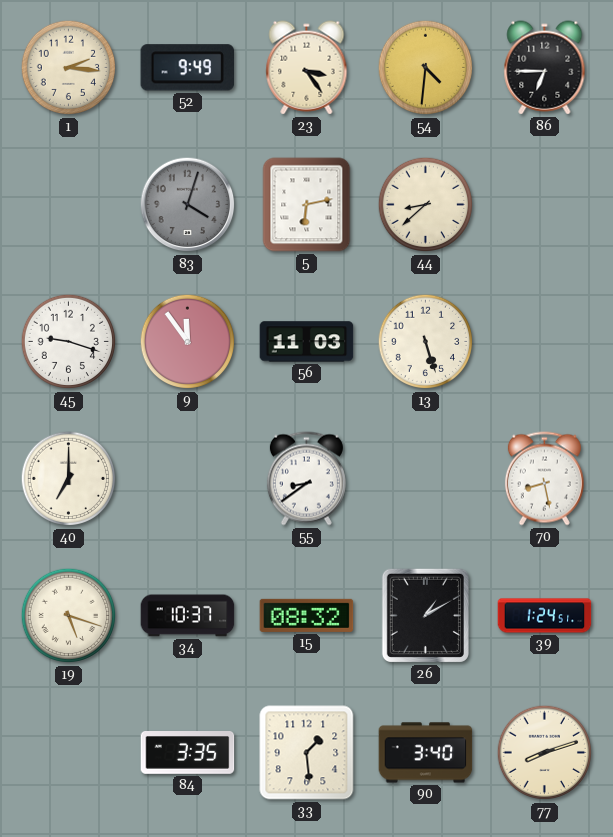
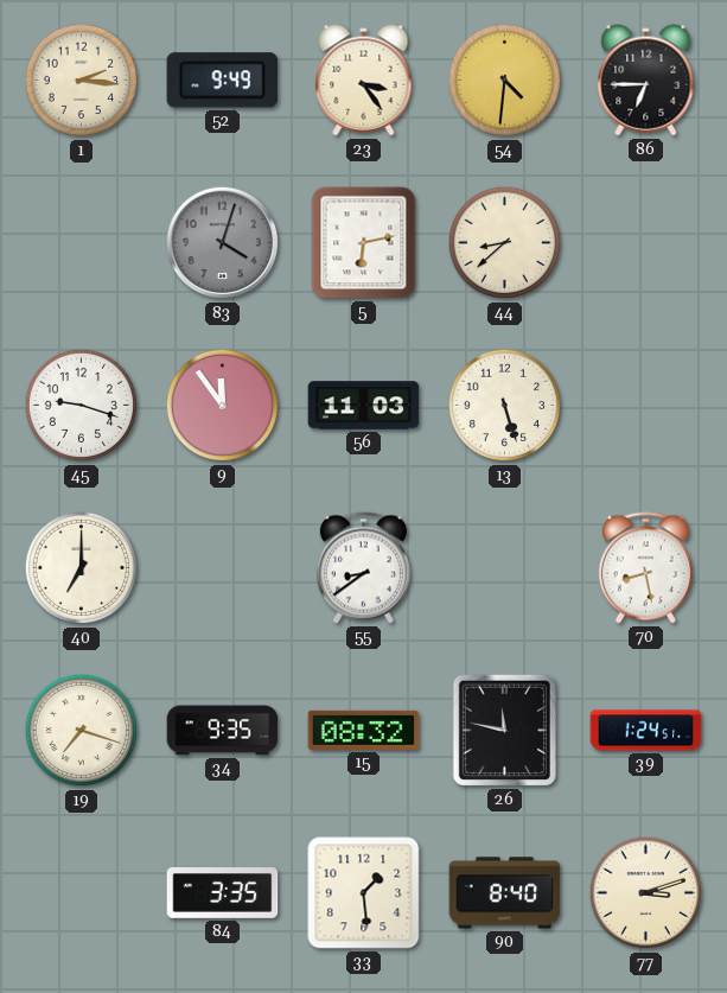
19: 5:18 -> 7:18 (82, 731)
34: 10:37 -> 9:35 (223, 731)
26: 1:10 -> 11:47 (504, 730)
90: 3:40 -> 8:40 (505, 893)
77: 8:12 -> 3:12 (646, 893)
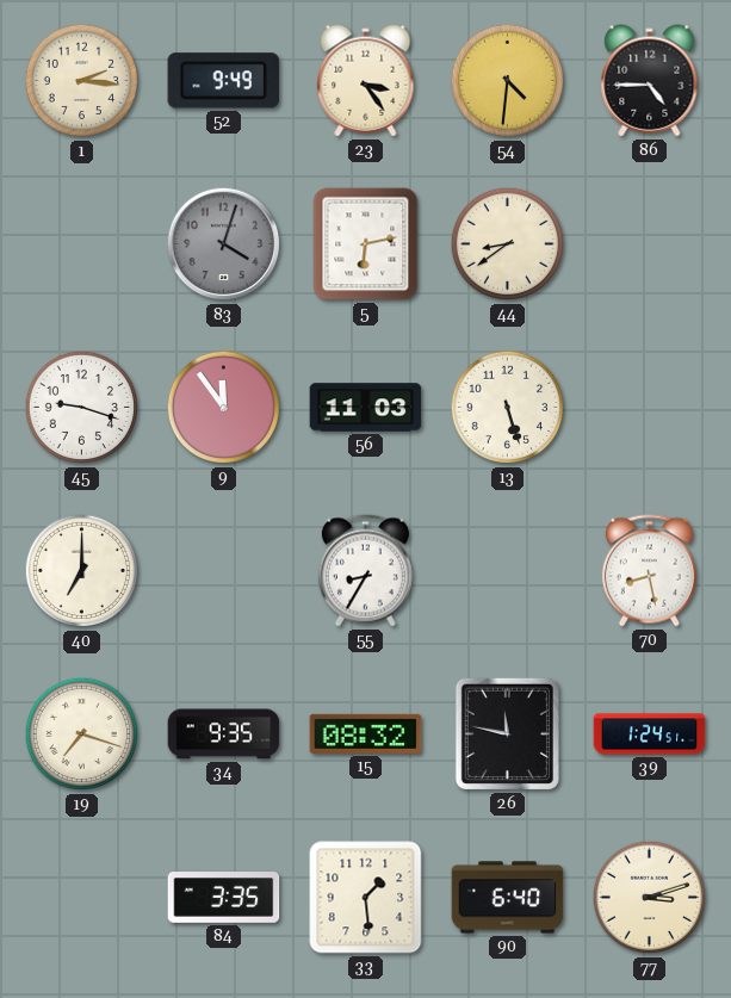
86: 6:45 -> 4:45 (650, 81)
44: 8:38 -> 8:39 (508, 244)
55: 8:39 -> 8:35 (365, 571)
90: 8:40 -> 6:40 (508, 898)
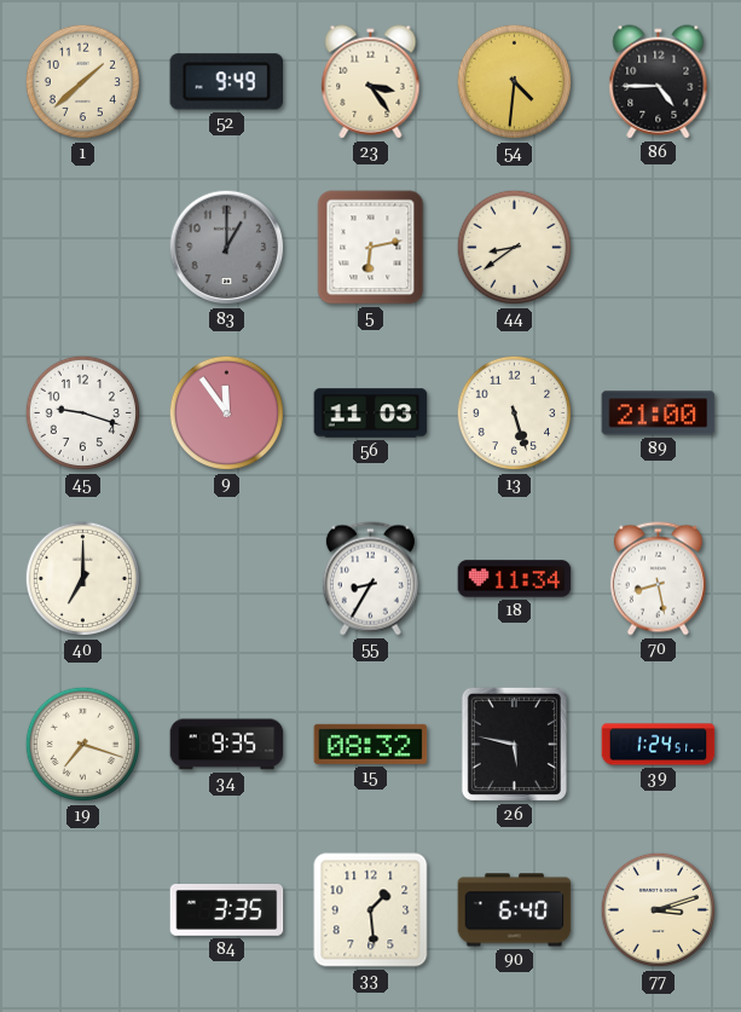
1: 2:16 -> 1:38 (83, 82)
83: 4:03 -> 1:00 (227, 248)
89: none -> 21:00 (659, 414)
18: none -> 11:34 (515, 579)
26: 11:47 -> 5:47 (514, 744)
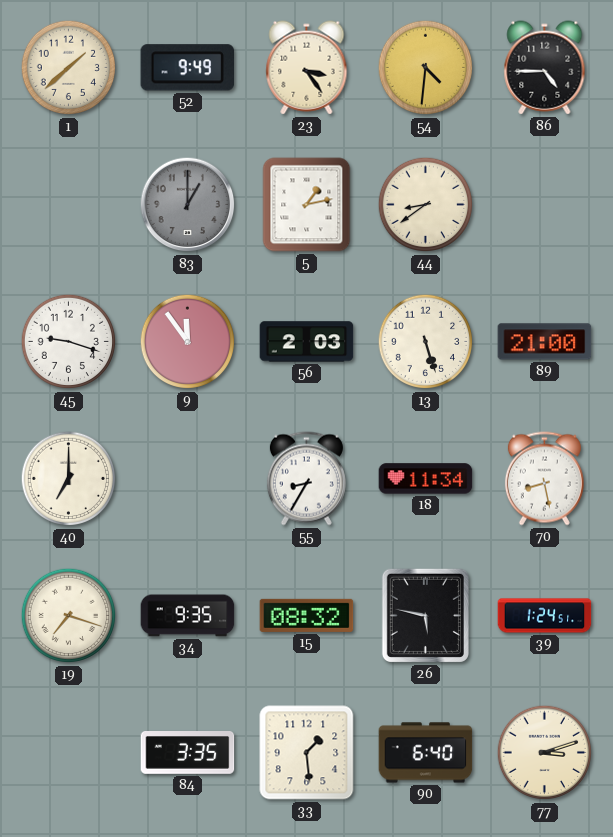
5: 6:13 -> 1:13 (307, 205)
56: 11:03 -> 2:03 (307, 342)
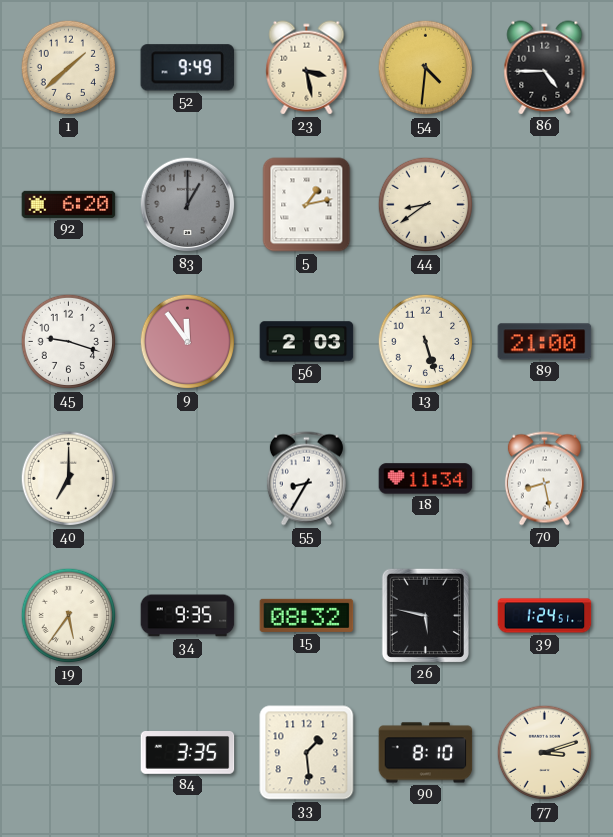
23: 3:24 -> 3:28 (307, 68)
92: none -> 6:20 (69, 204)
19: 7:18 -> 5:36 (69, 616)
90: 6:40 -> 8:10 (426, 753)
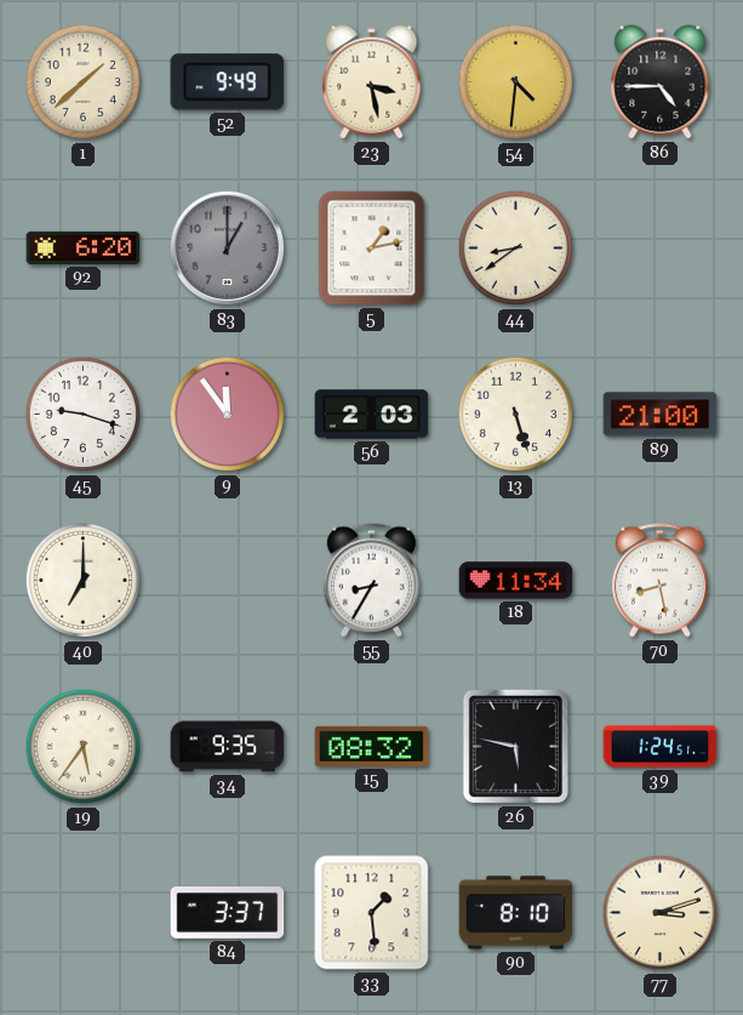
84: 3:35 -> 3:37 (228, 913)
